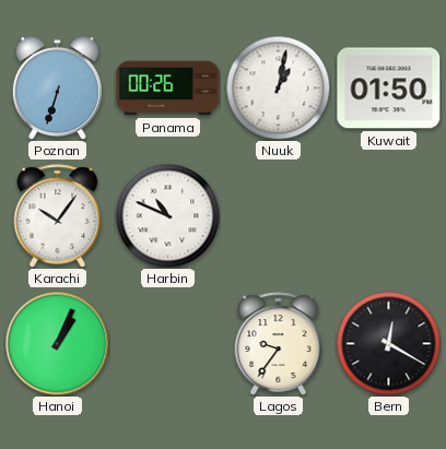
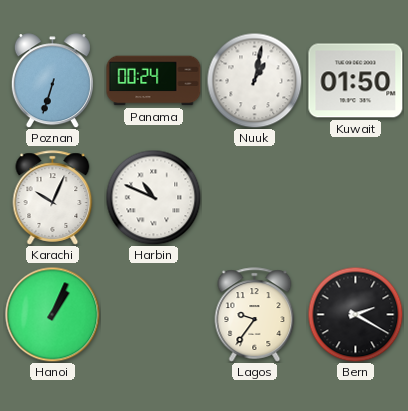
Panama: 00:26 -> 00:24 (154, 81)
Karachi: 10:06 -> 10:04 (53, 198)
Bern: 12:20 -> 2:20 (355, 314)
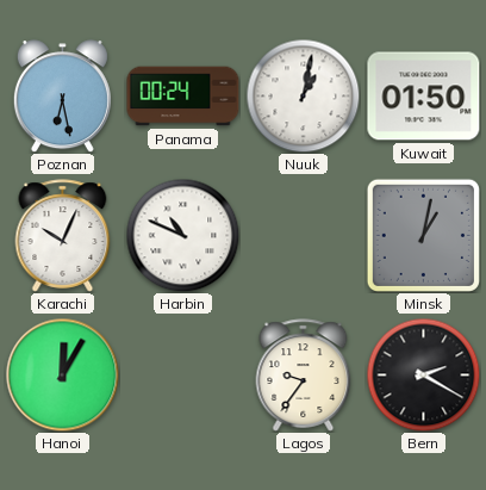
Poznan: 6:33 -> 6:28 (62, 97)
Minsk: none -> 1:02 (423, 235)
Hanoi: 1:04 -> 12:05 (62, 374)
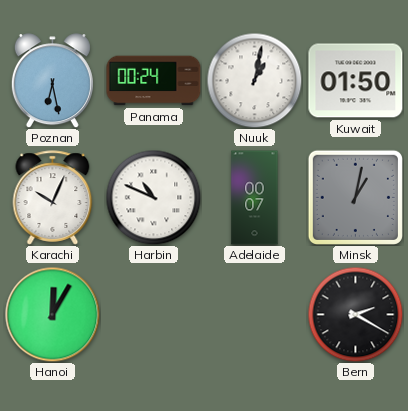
Adelaide: none -> 00:07 (255, 198)
Lagos: 9:36 -> none (304, 376)
